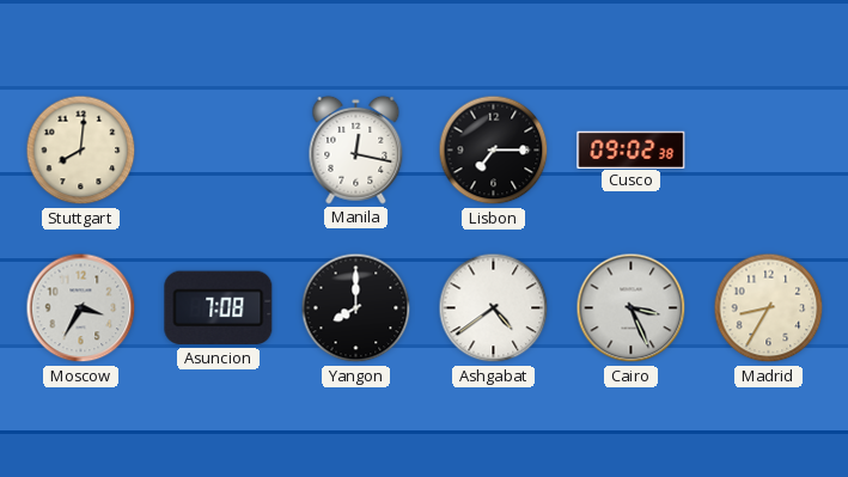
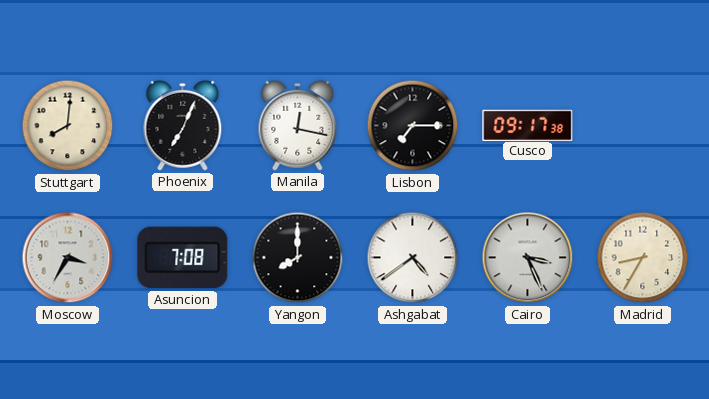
Phoenix: none -> 7:04 (183, 125)
Cusco: 09:02 -> 09:17 (528, 125)
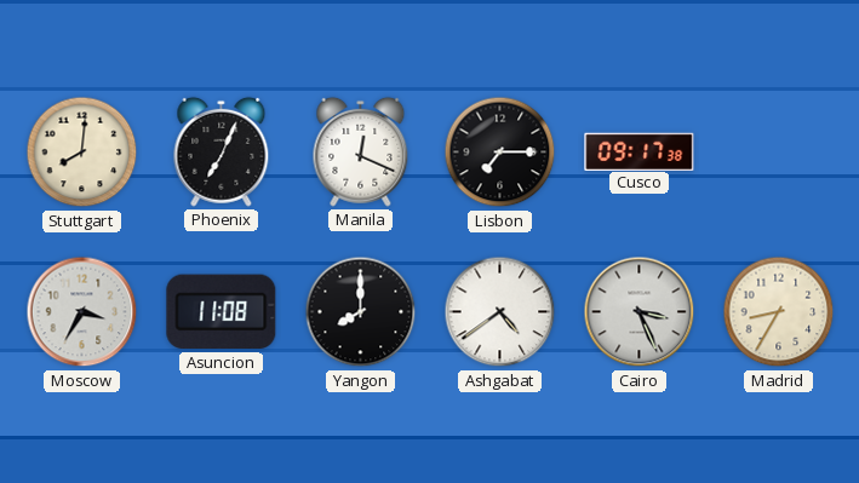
Manila: 12:17 -> 12:19 (361, 151)
Asuncion: 7:08 -> 11:08 (222, 312)
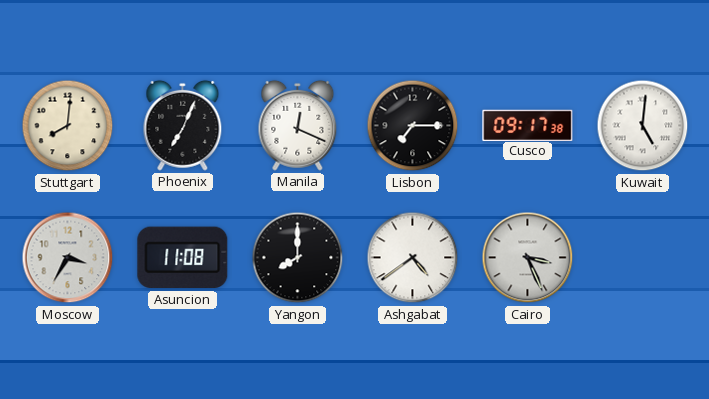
Kuwait: none -> 5:01 (643, 126)
Madrid: 8:35 -> none (779, 312)
